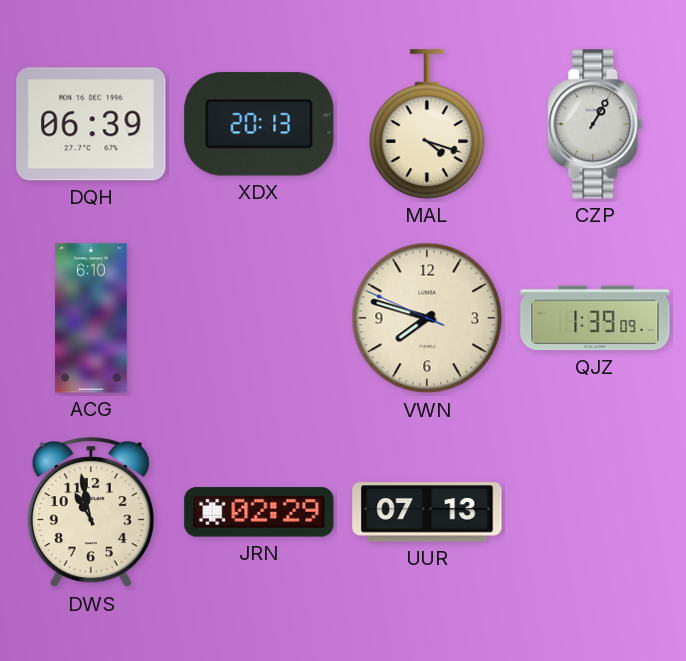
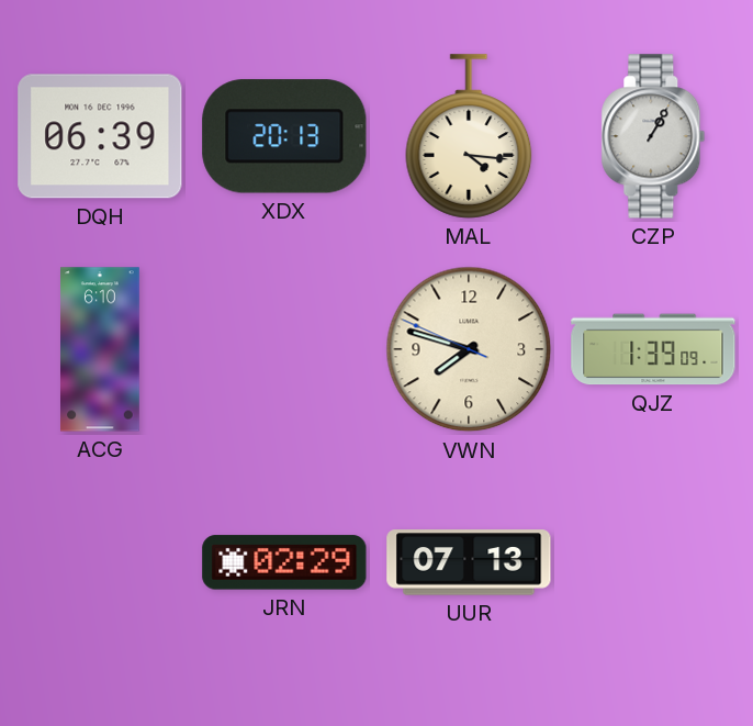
MAL: 4:18 -> 4:16 (469, 136)
DWS: 10:58 -> none (91, 513)
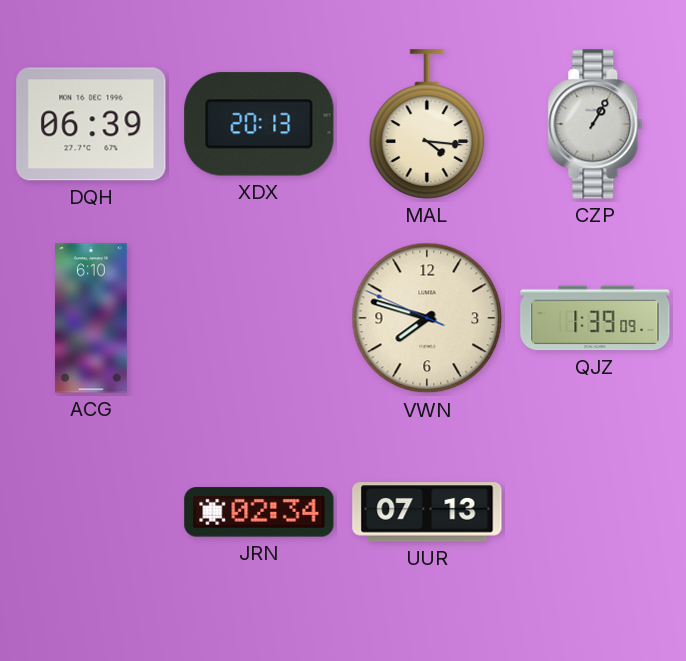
JRN: 02:29 -> 02:34 (259, 512)
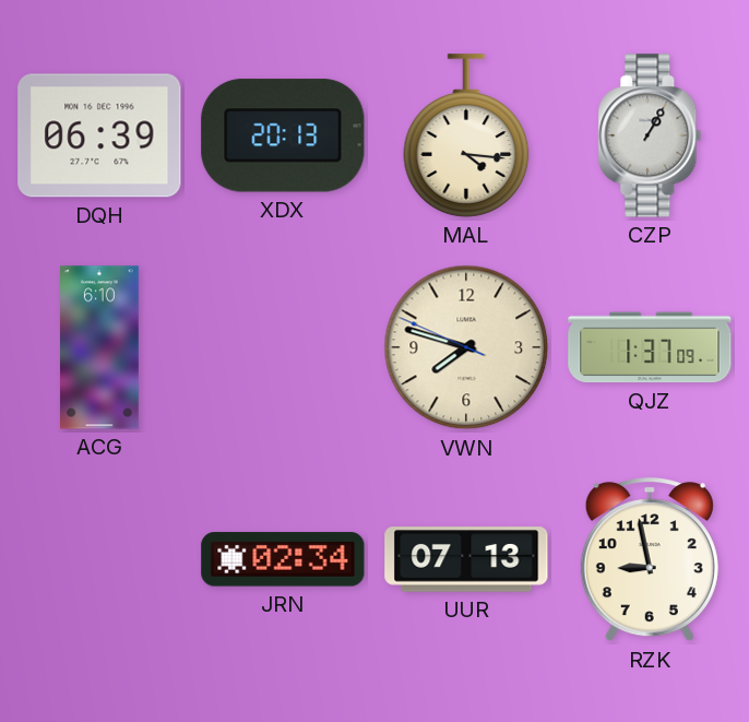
QJZ: 1:39 -> 1:37 (650, 347)
RZK: none -> 8:58 (650, 560)
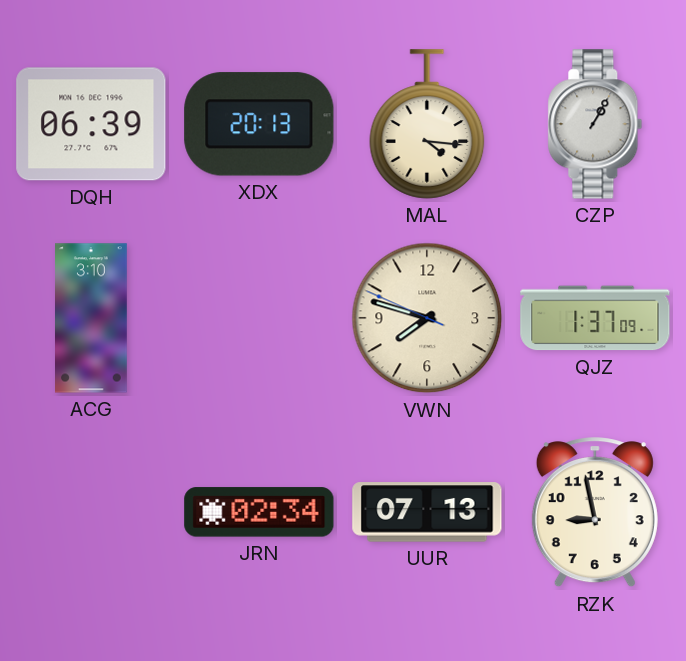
ACG: 6:10 -> 3:10 (92, 318)
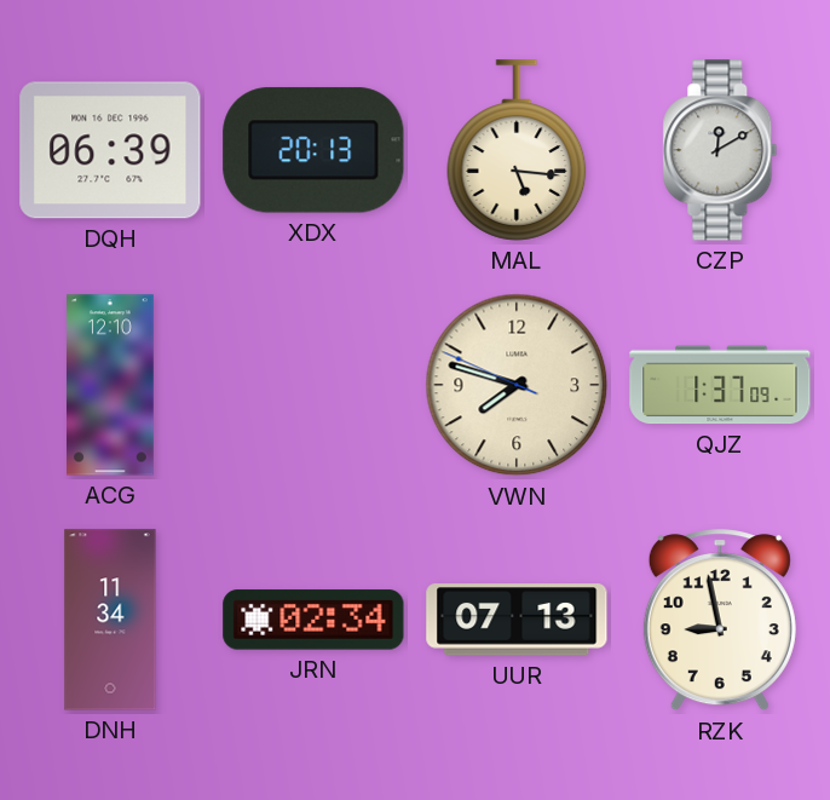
MAL: 4:16 -> 5:16 (517, 150)
CZP: 1:05 -> 12:10 (720, 150)
ACG: 3:10 -> 12:10 (111, 385)
DNH: none -> 11:34 (110, 620)
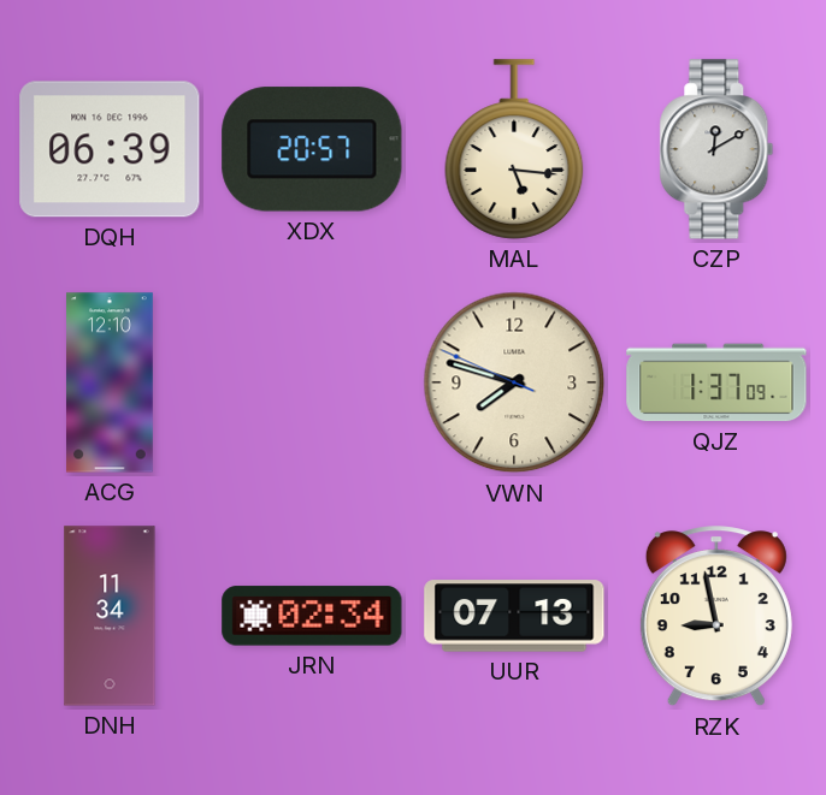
XDX: 20:13 -> 20:57 (312, 149)
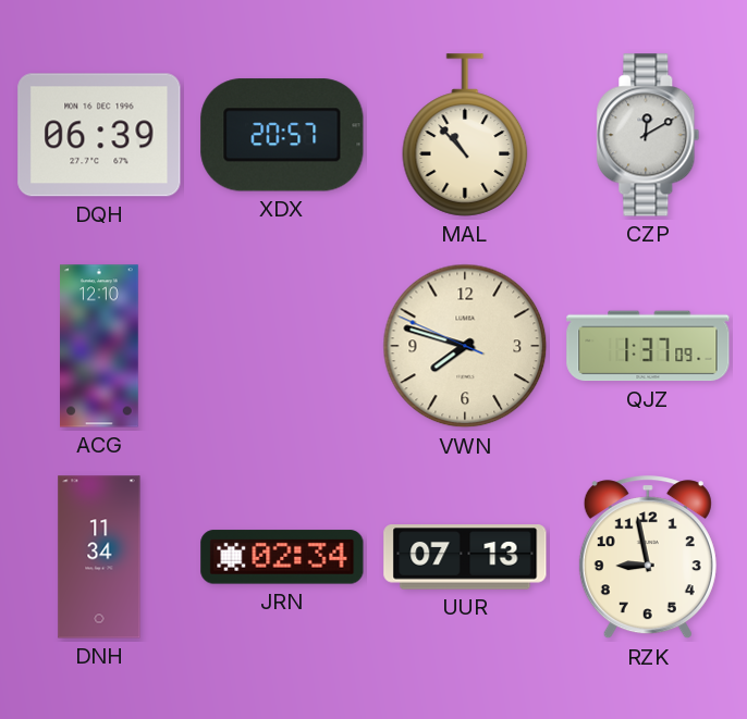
MAL: 5:16 -> 10:53 (465, 135)
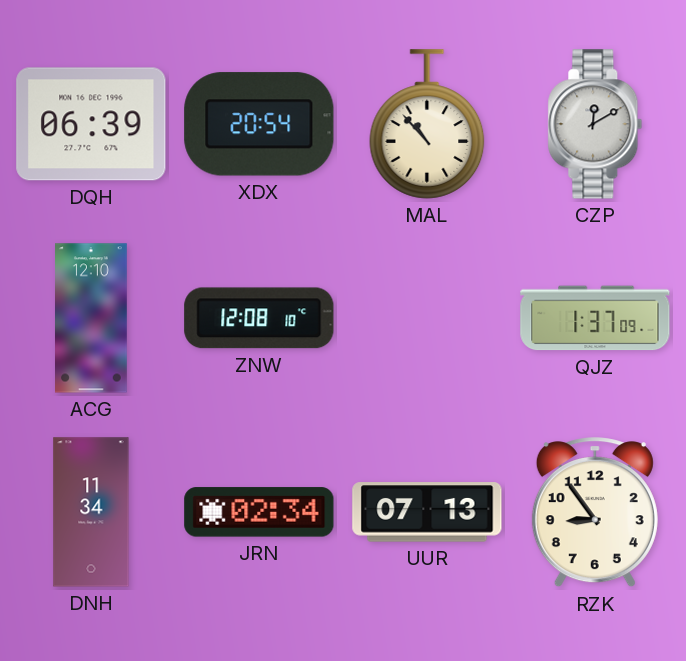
XDX: 20:57 -> 20:54 (259, 124)
ZNW: none -> 12:08 (259, 318)
VWN: 7:47 -> none (465, 346)
RZK: 8:58 -> 8:54 (595, 513)
